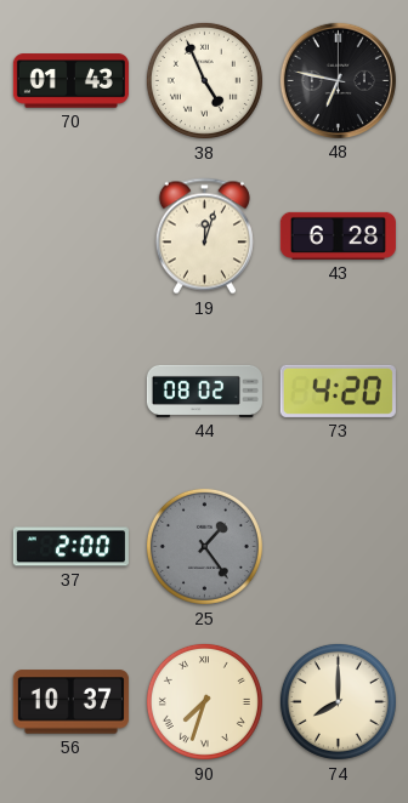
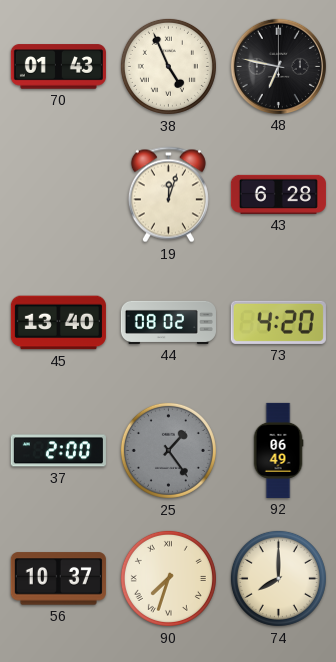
45: none -> 13:40 (58, 323)
92: none -> 06:49 (278, 450)
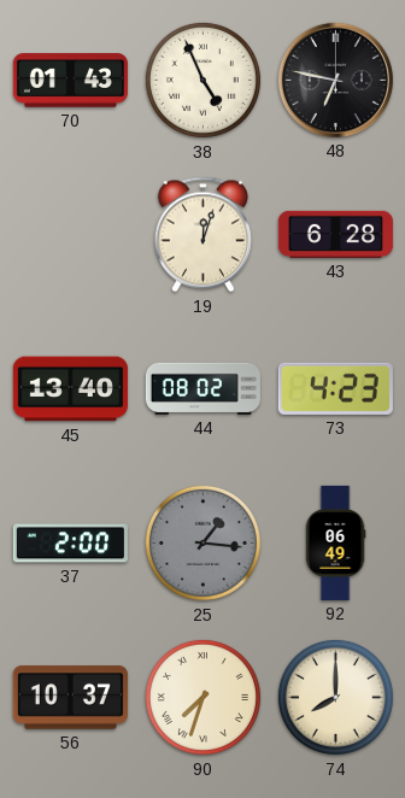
73: 4:20 -> 4:23 (335, 388)
25: 1:24 -> 1:16 (202, 542)
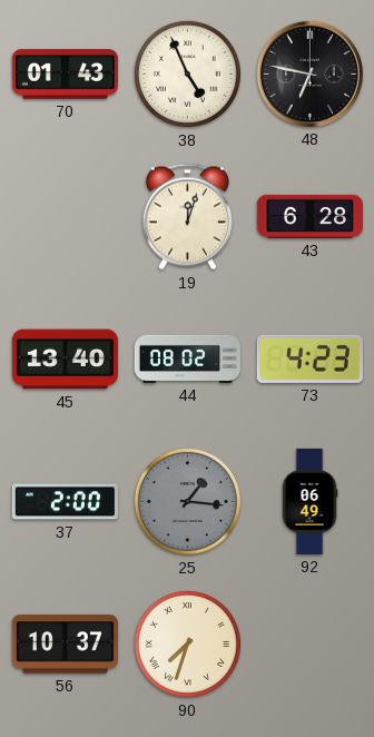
74: 8:00 -> none (335, 697)
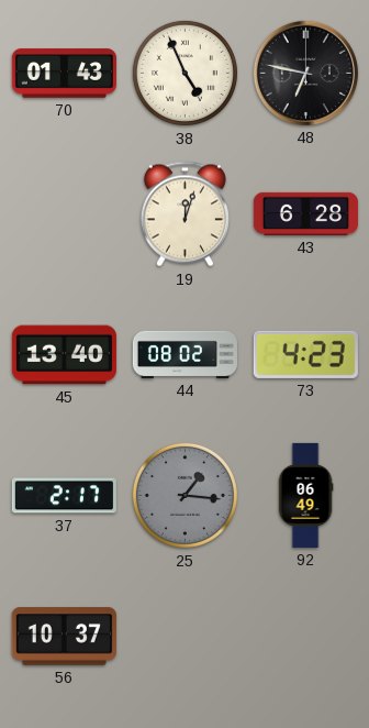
37: 2:00 -> 2:17 (64, 496)
90: 7:33 -> none (187, 643)
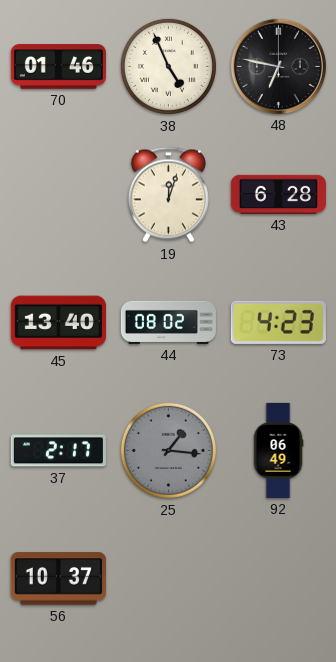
70: 01:43 -> 01:46 (58, 67)
